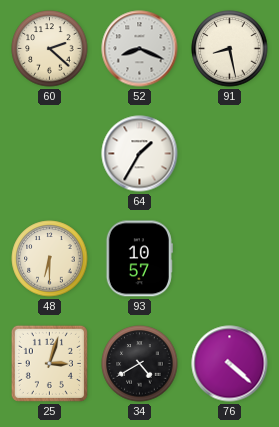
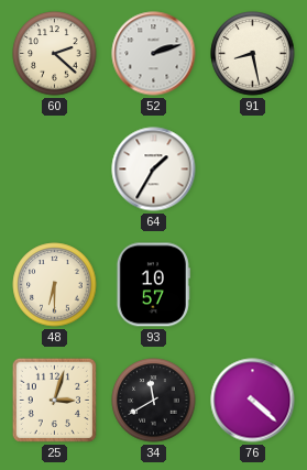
52: 8:19 -> 2:12 (154, 54)
34: 4:40 -> 11:40 (154, 401)
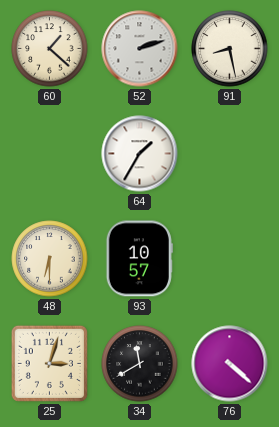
60: 2:22 -> 1:22 (50, 49)
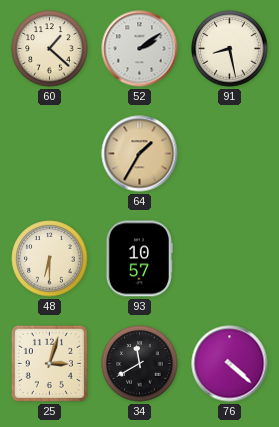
52: 2:12 -> 2:09 (140, 49)
64 dial: white -> champagne (140, 154)
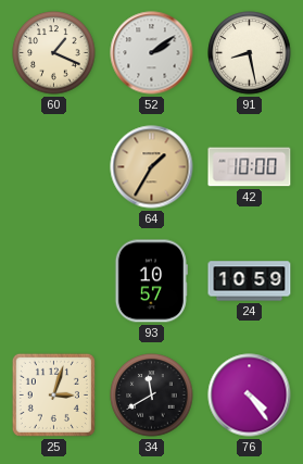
60: 1:22 -> 1:19 (54, 53)
42: none -> 10:00 (250, 167)
48: 6:30 -> none (50, 259)
24: none -> 10:59 (250, 281)
76: 4:22 -> 4:24 (250, 396)
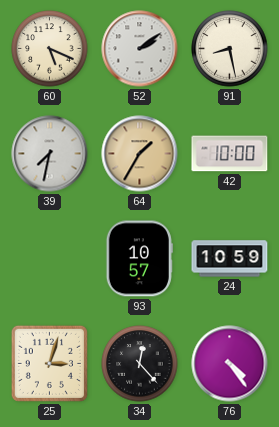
60: 1:19 -> 5:19 (50, 49)
39: none -> 7:32 (50, 154)
34: 11:40 -> 12:23 (140, 364)
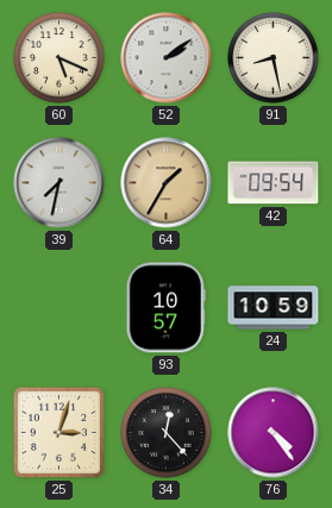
42: 10:00 -> 09:54 (274, 183)
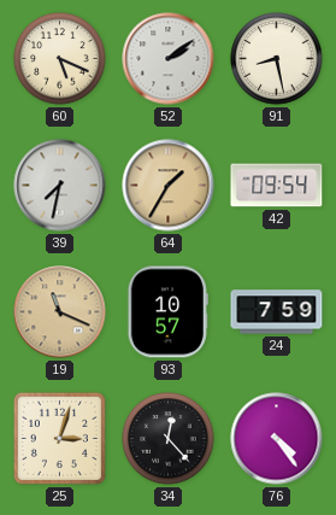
19: none -> 11:19 (60, 312)
24: 10:59 -> 7:59 (277, 312)
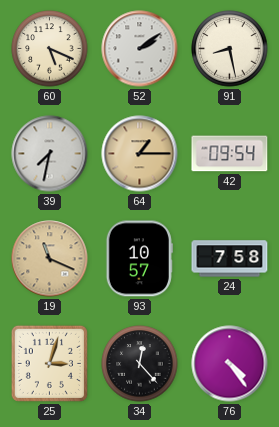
64: 1:35 -> 1:15 (140, 154)
24: 7:59 -> 7:58 (230, 259)
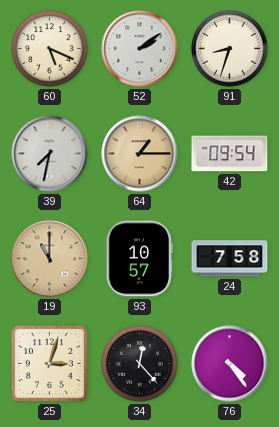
91: 8:28 -> 8:33 (230, 49)
19: 11:19 -> 11:00 (50, 259)
